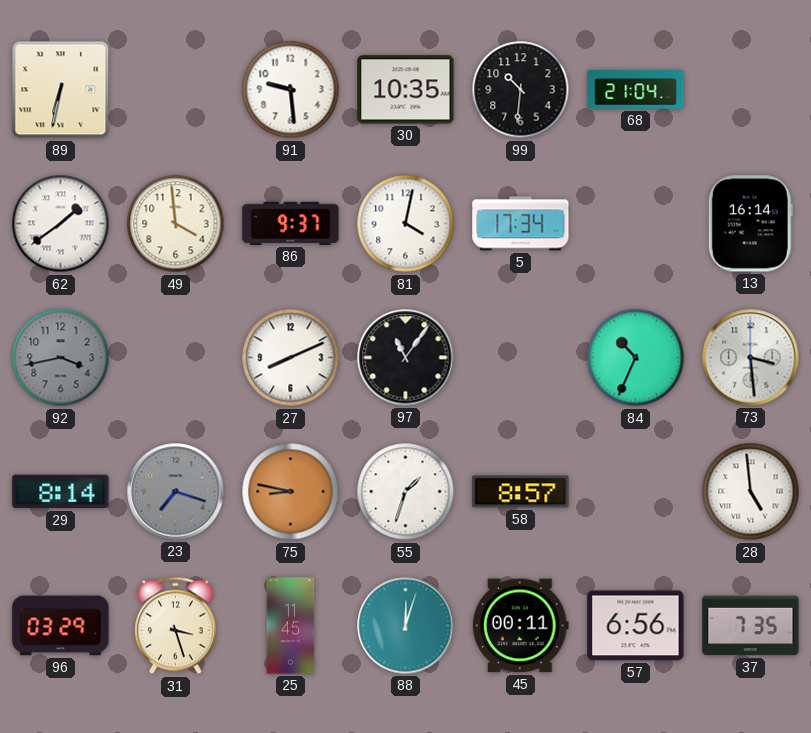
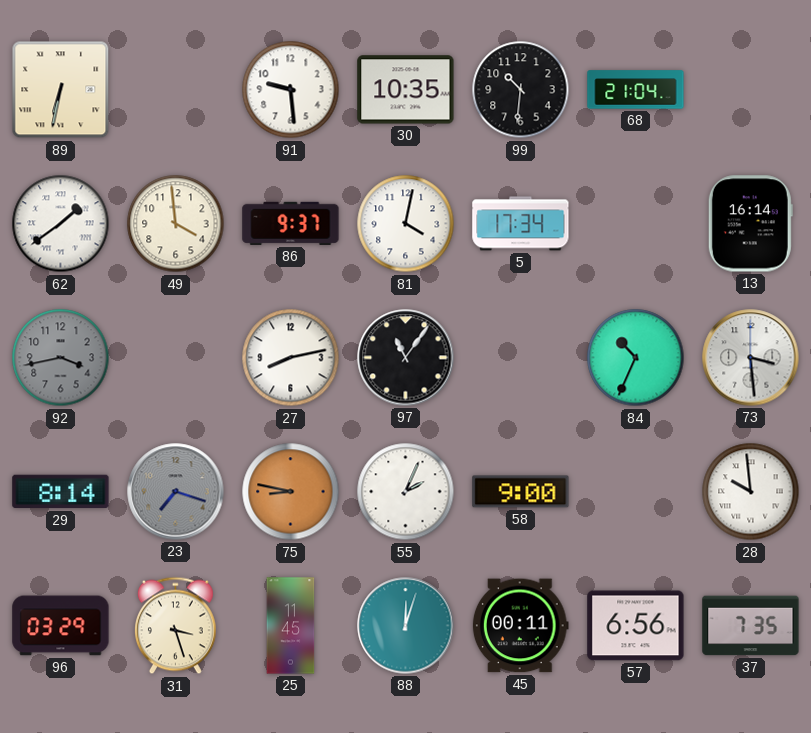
27: 8:11 -> 8:13 (291, 358)
55: 1:33 -> 2:04 (406, 492)
58: 8:57 -> 9:00 (521, 492)
28: 4:59 -> 9:59 (751, 492)
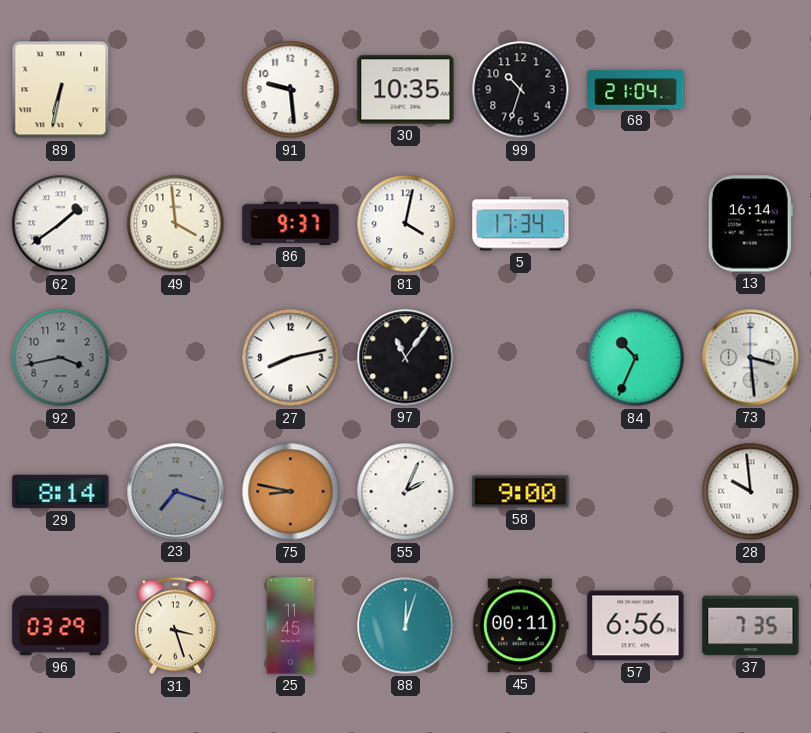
99: 10:31 -> 10:33 (521, 90)
